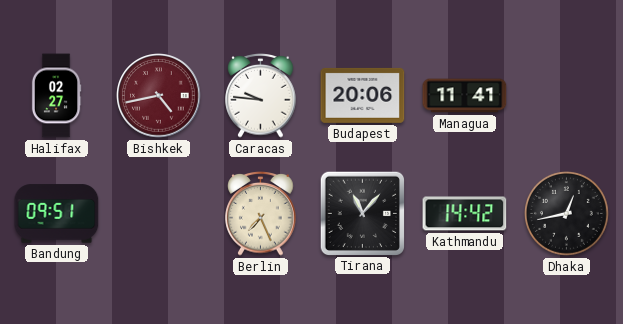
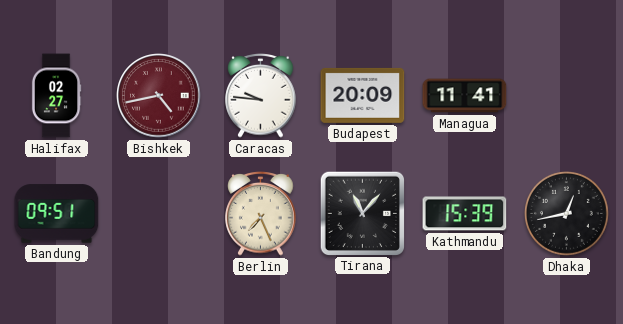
Budapest: 20:06 -> 20:09 (363, 95)
Kathmandu: 14:42 -> 15:39 (465, 214)
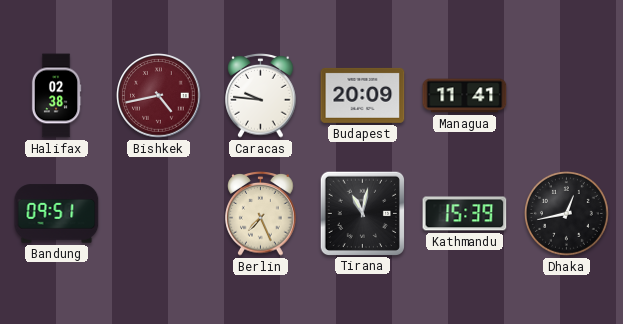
Halifax: 02:27 -> 02:38 (56, 96)
Tirana: 11:07 -> 11:02 (362, 213)
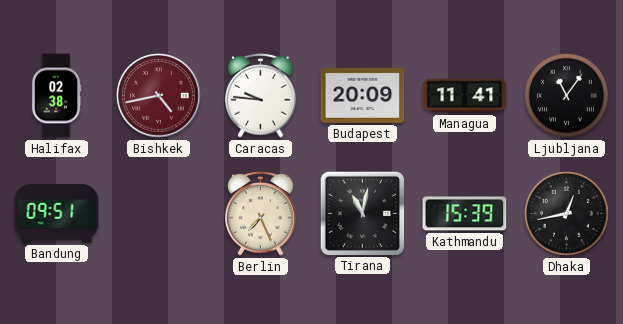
Ljubljana: none -> 11:06 (567, 96)
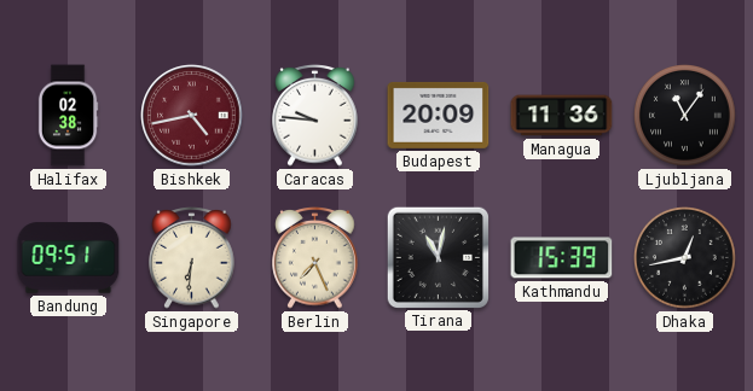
Managua: 11:41 -> 11:36 (562, 116)
Singapore: none -> 6:31 (192, 258)
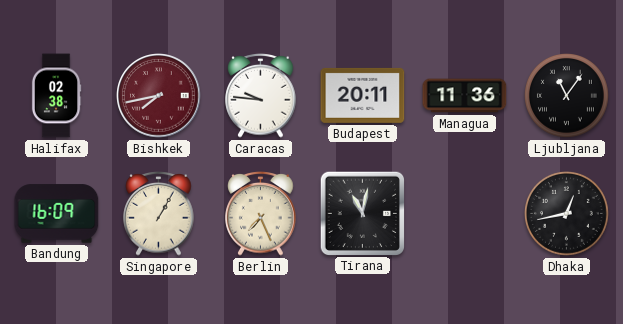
Bishkek: 4:43 -> 7:43 (159, 96)
Budapest: 20:09 -> 20:11 (363, 95)
Bandung: 09:51 -> 16:09 (57, 214)
Singapore: 6:31 -> 1:05 (159, 214)
Kathmandu: 15:39 -> none (562, 258)
